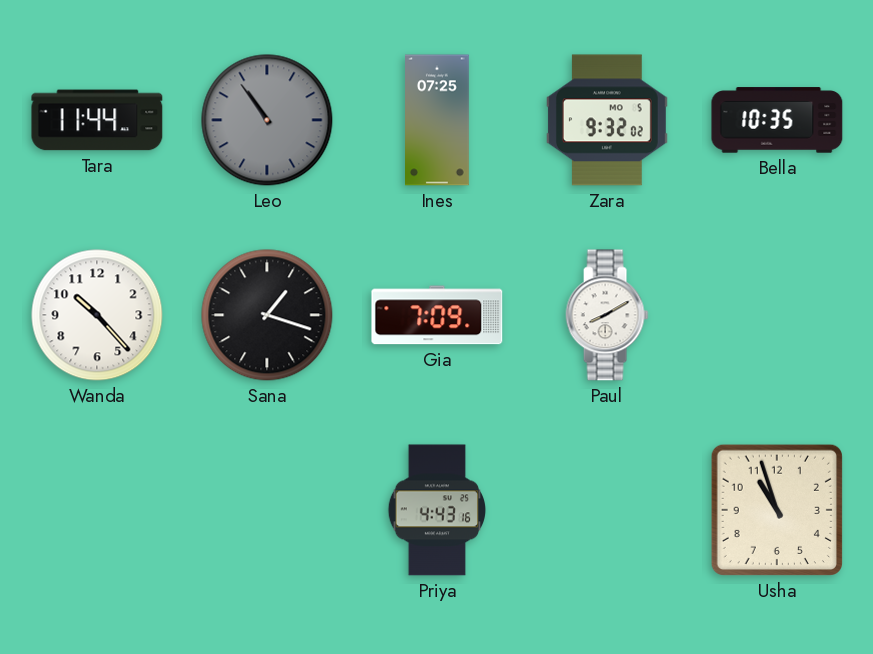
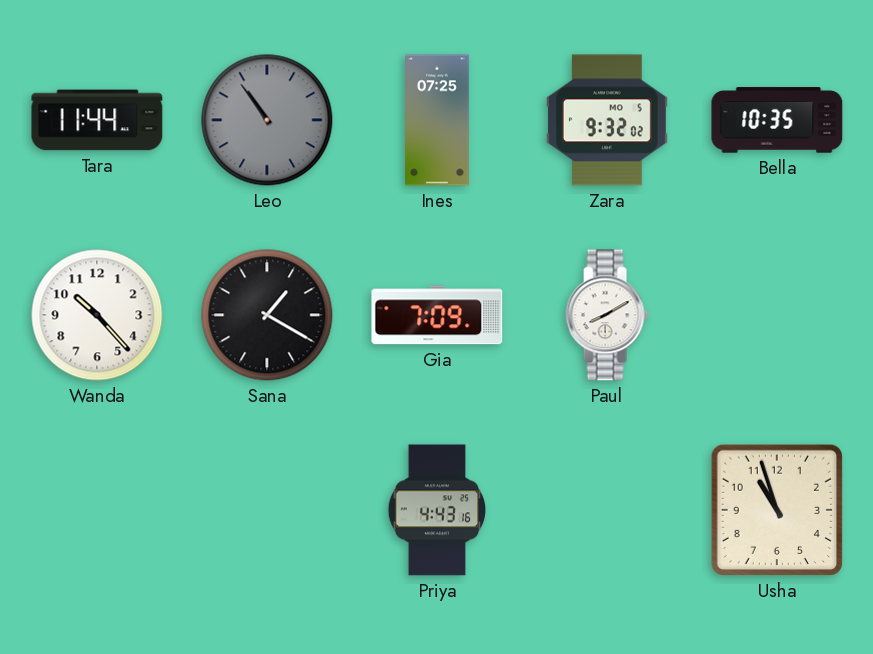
Sana: 1:18 -> 1:20 (267, 315)
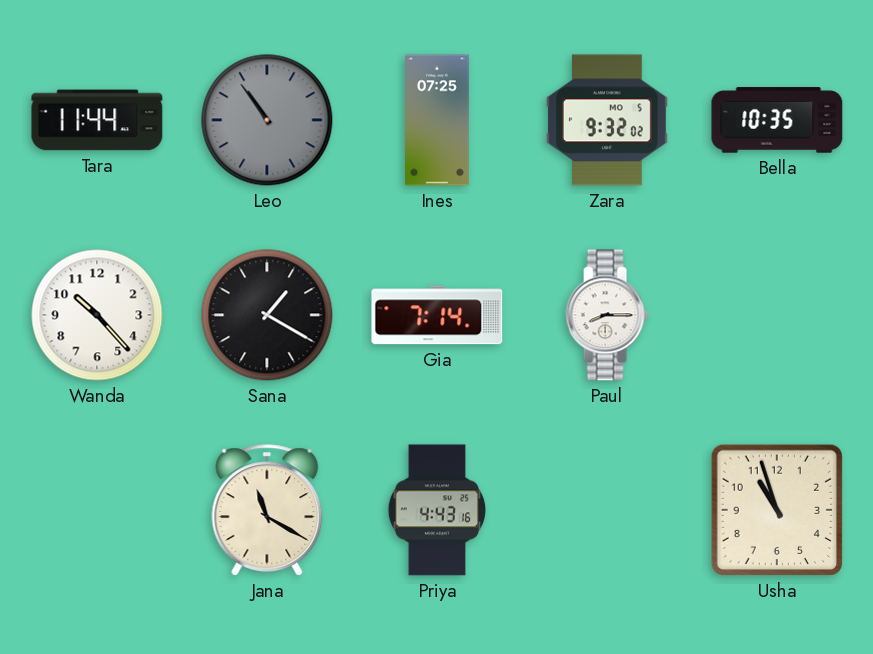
Gia: 7:09 -> 7:14 (437, 315)
Paul: 8:10 -> 8:15 (607, 315)
Jana: none -> 11:20 (267, 510)
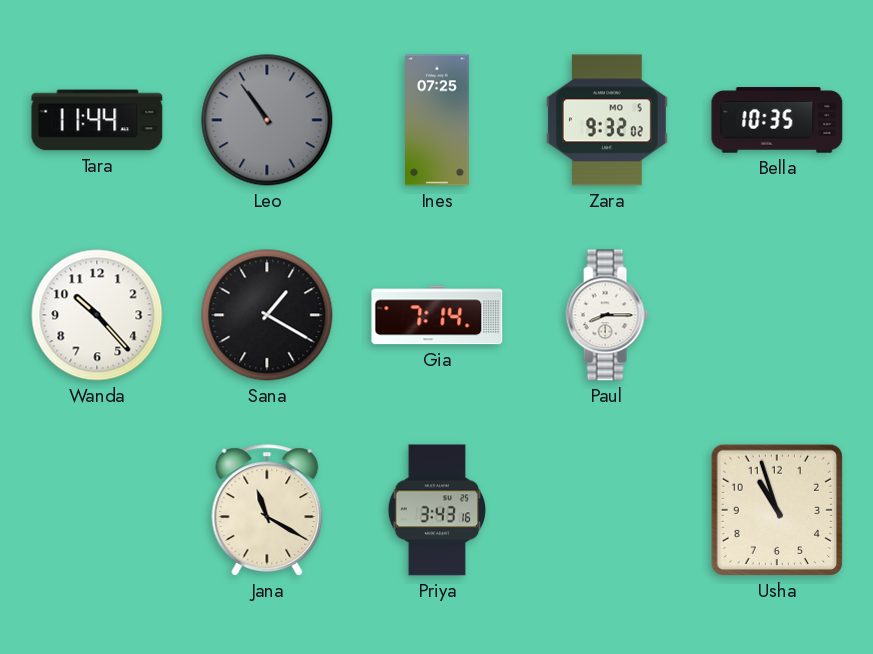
Priya: 4:43 -> 3:43 (436, 510)
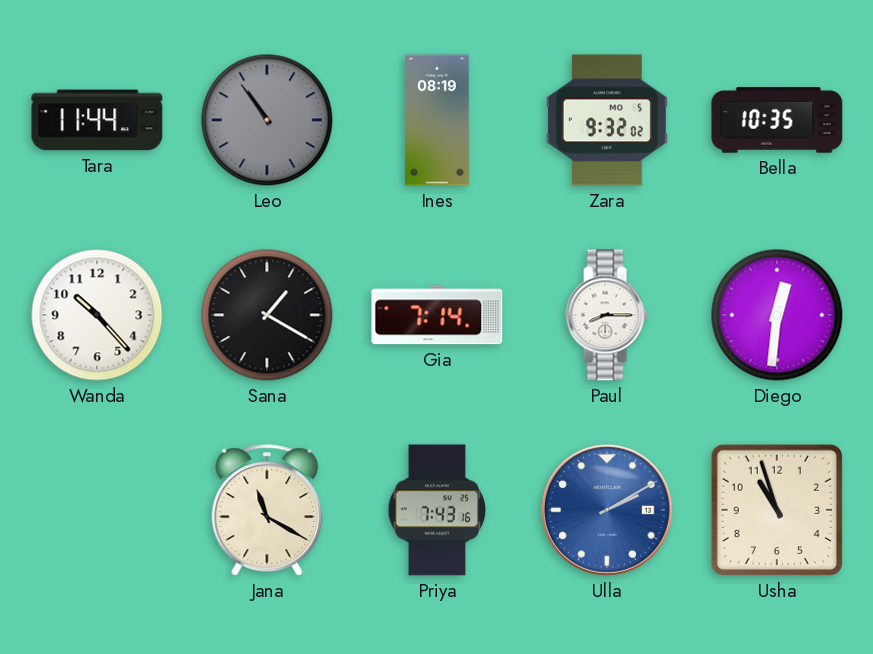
Ines: 07:25 -> 08:19 (438, 120)
Diego: none -> 12:31 (777, 315)
Priya: 3:43 -> 7:43 (436, 510)
Ulla: none -> 2:10 (607, 510)
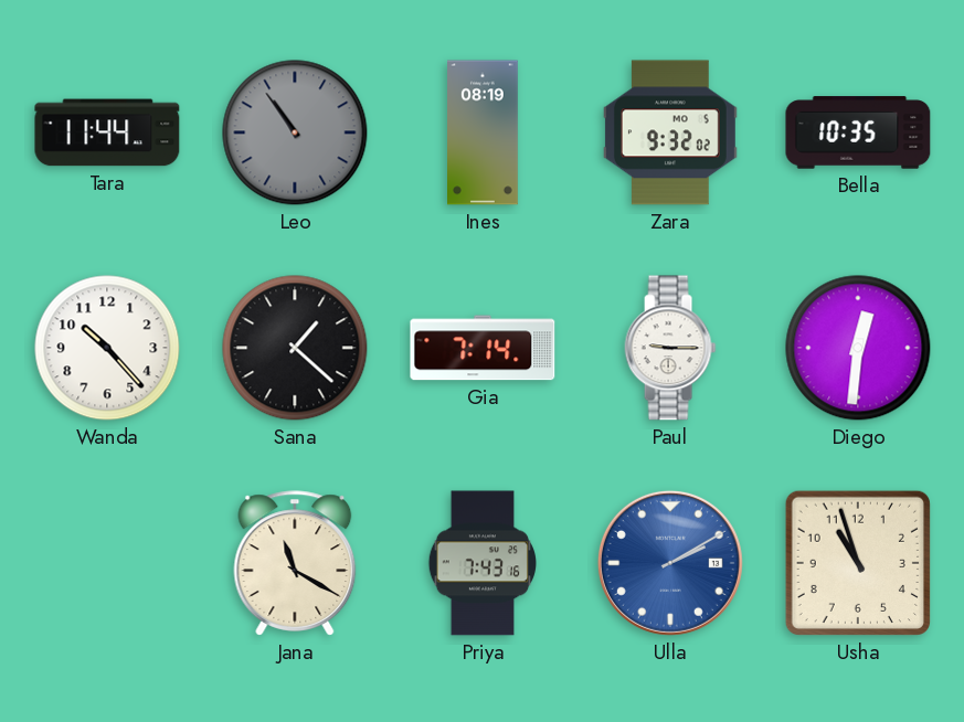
Sana: 1:20 -> 1:22 (295, 348)
Paul: 8:15 -> 9:15 (670, 348)
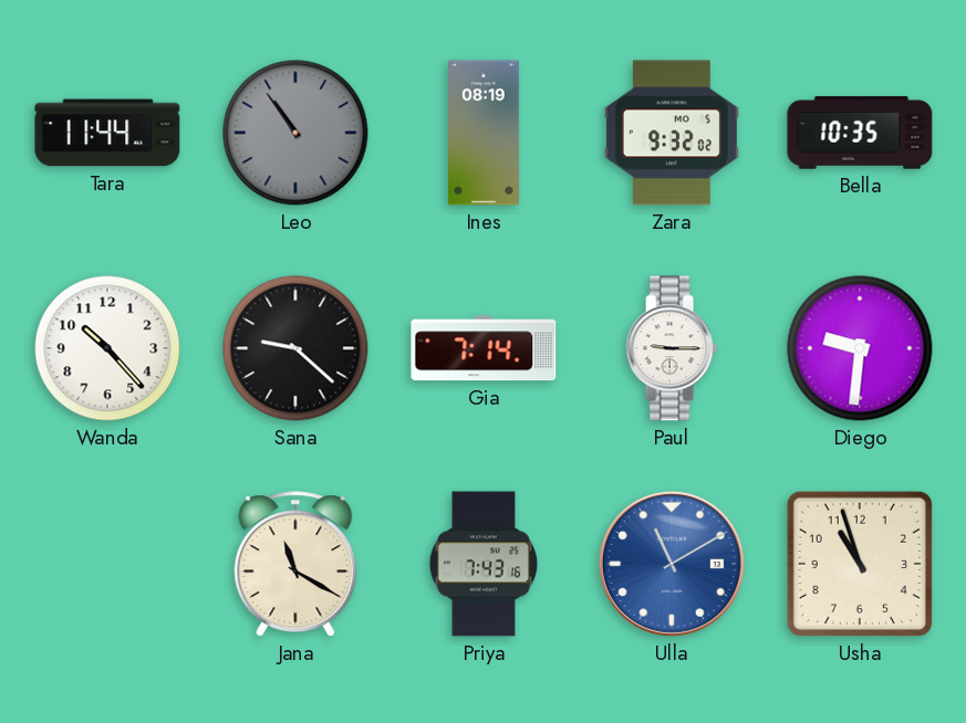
Sana: 1:22 -> 9:22 (295, 348)
Diego: 12:31 -> 9:31 (860, 348)
Ulla: 2:10 -> 11:10 (672, 564)
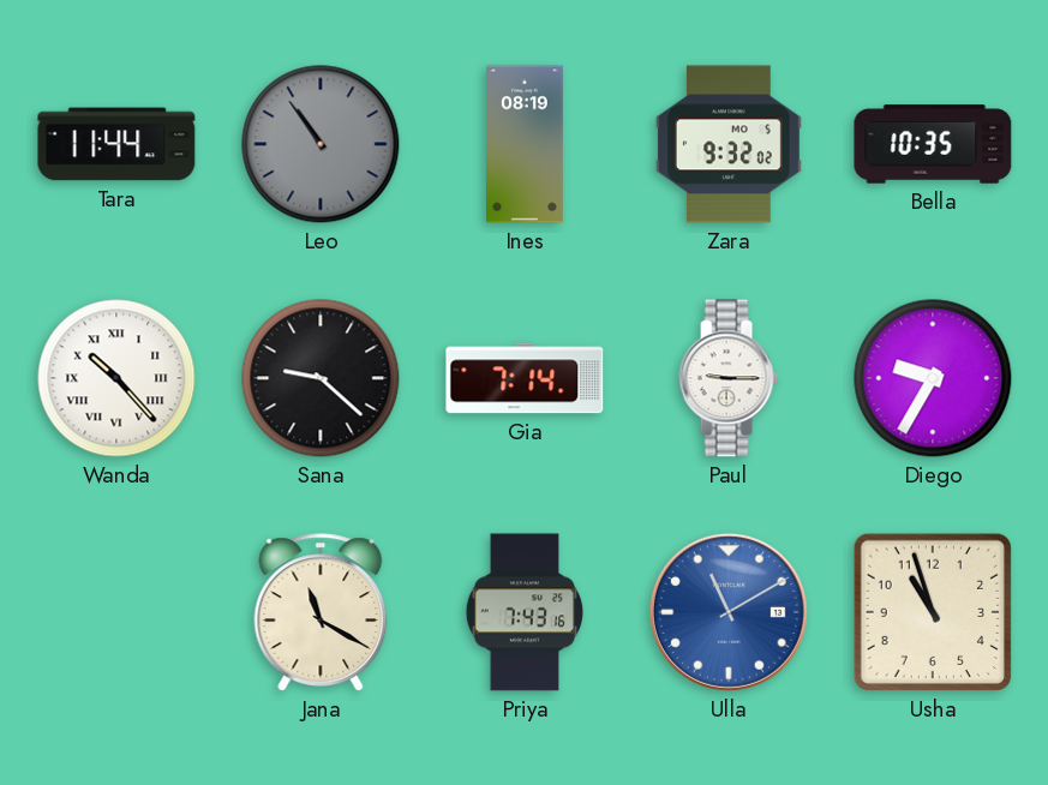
Wanda numerals: Arabic -> Roman (116, 378)
Diego: 9:31 -> 9:35 (933, 378)
